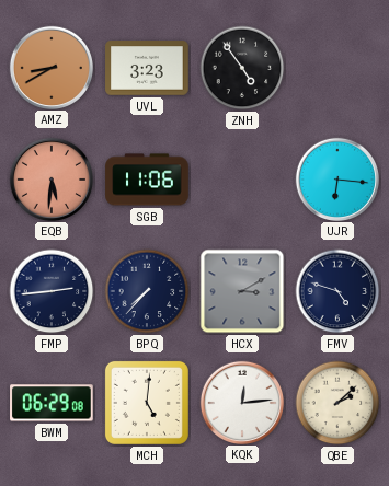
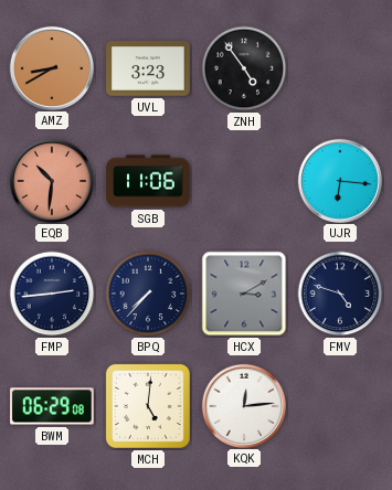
EQB: 5:31 -> 10:31 (51, 180)
QBE: 2:08 -> none (337, 403)
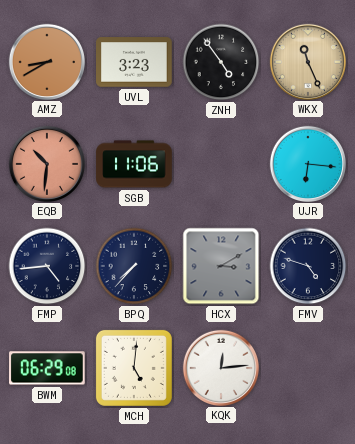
WKX: none -> 11:26 (307, 61)
FMP: 2:44 -> 4:44 (47, 266)
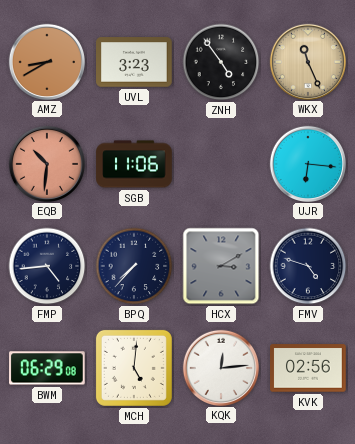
KVK: none -> 02:56 (308, 368)
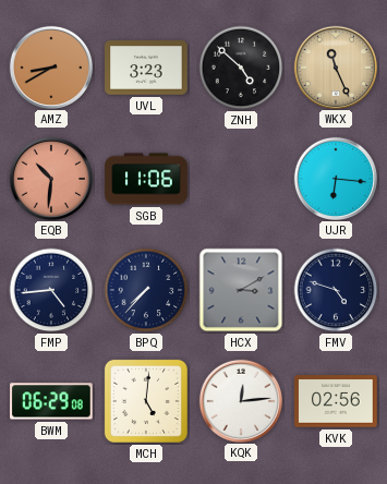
ZNH: 4:54 -> 4:52 (241, 68)
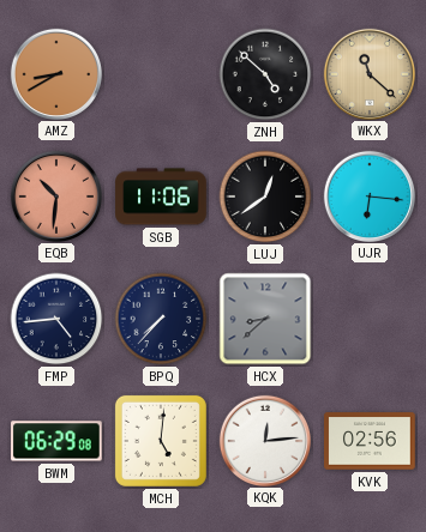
UVL: 3:23 -> none (146, 68)
WKX: 11:26 -> 11:22 (368, 73)
LUJ: none -> 12:39 (265, 197)
HCX: 3:10 -> 8:38 (265, 319)
FMV: 4:48 -> none (336, 290)
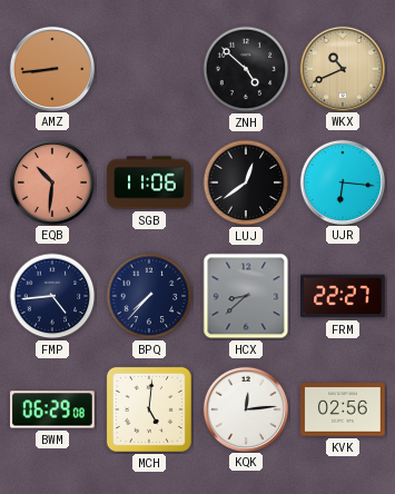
AMZ: 8:40 -> 8:44 (51, 68)
WKX: 11:22 -> 10:41 (342, 68)
FRM: none -> 22:27 (343, 296)
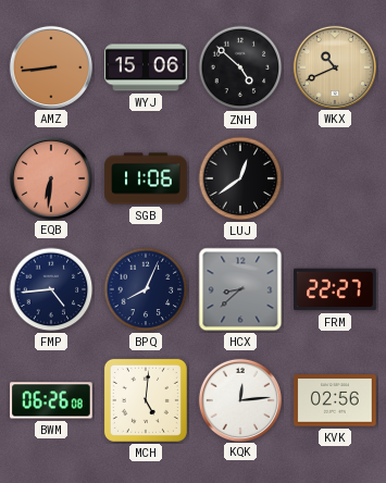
WYJ: none -> 15:06 (146, 67)
EQB: 10:31 -> 6:31 (50, 177)
UJR: 6:16 -> none (342, 181)
BPQ: 7:37 -> 8:04 (146, 289)
BWM: 06:29 -> 06:26 (51, 400)
